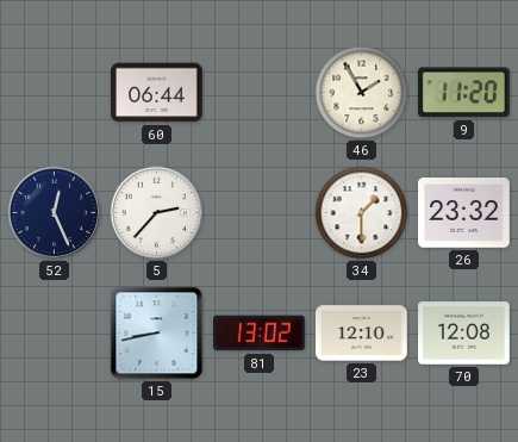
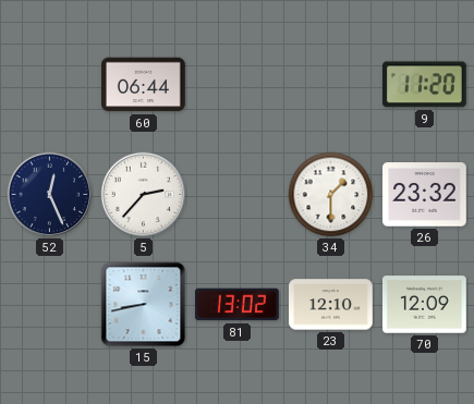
46: 1:55 -> none (362, 93)
70: 12:08 -> 12:09 (425, 305)
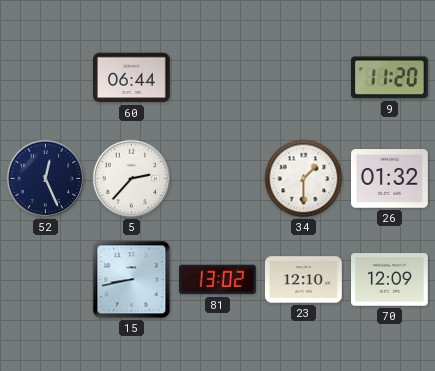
26: 23:32 -> 01:32 (390, 179)
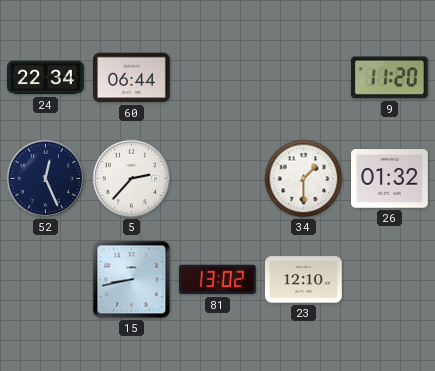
24: none -> 22:34 (46, 78)
70: 12:09 -> none (390, 280)
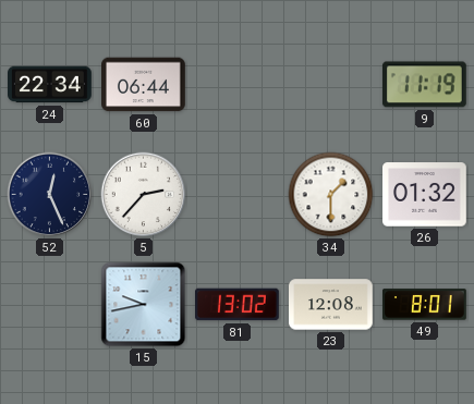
9: 11:20 -> 11:19 (424, 85)
15: 8:43 -> 9:43 (144, 305)
23: 12:10 -> 12:08 (331, 305)
49: none -> 8:01 (425, 305)
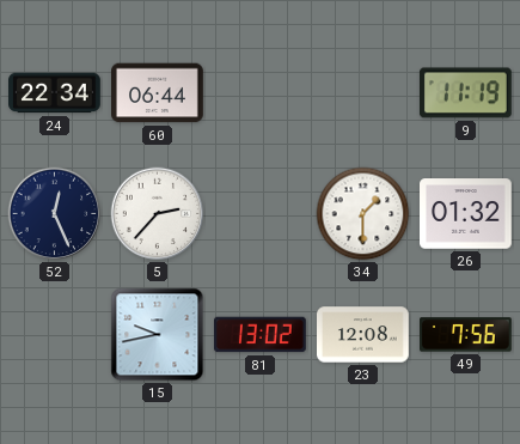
49: 8:01 -> 7:56 (466, 335)
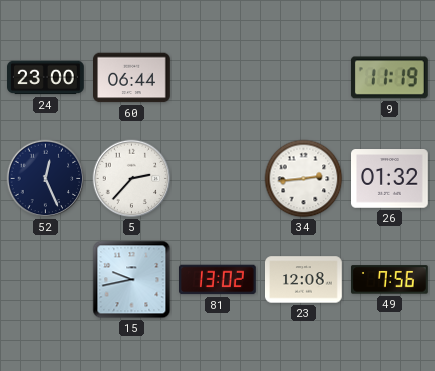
24: 22:34 -> 23:00 (46, 78)
34: 1:30 -> 2:44 (304, 179)
